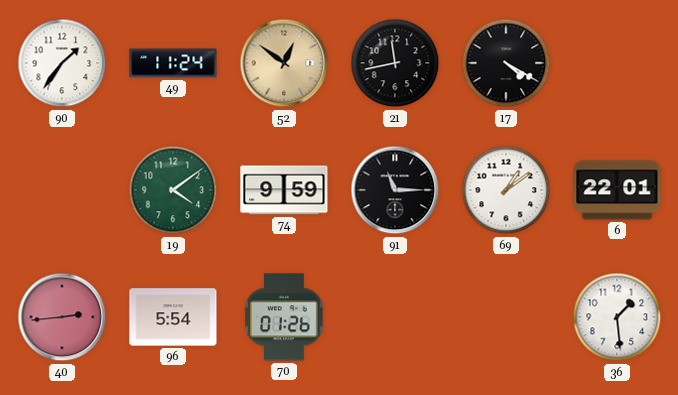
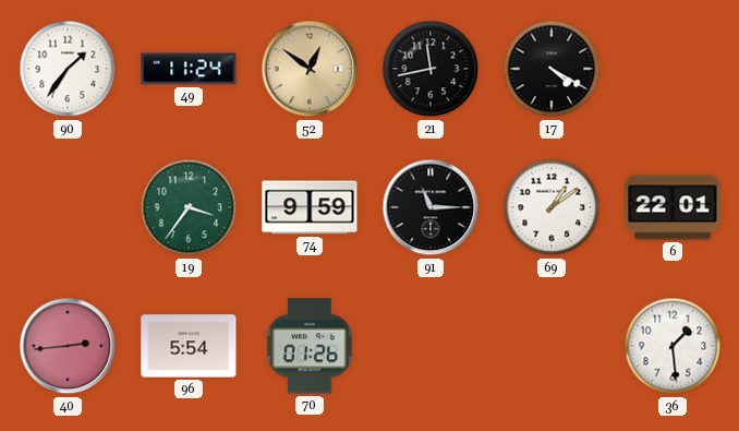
19: 4:09 -> 3:36 (189, 207)
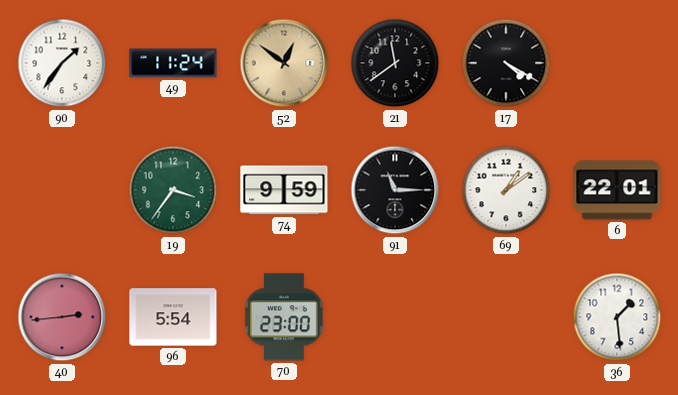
21: 11:43 -> 11:39 (395, 63)
70: 01:26 -> 23:00 (285, 317)
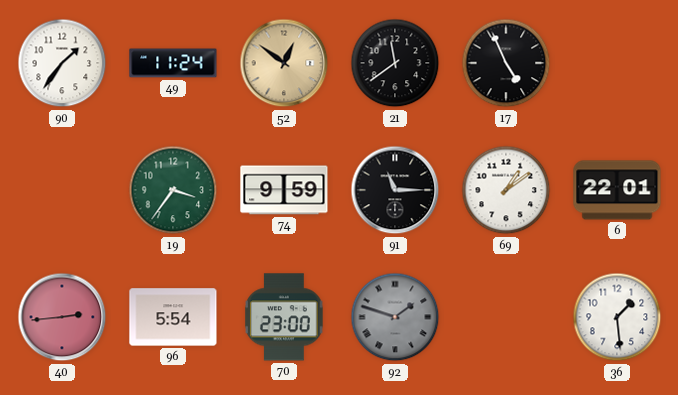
17: 4:20 -> 4:56 (506, 63)
92: none -> 1:48 (395, 317)
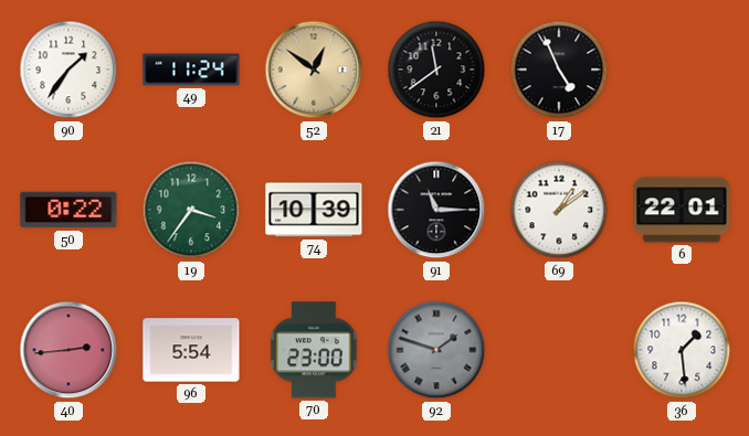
50: none -> 0:22 (68, 210)
74: 9:59 -> 10:39 (314, 210)
